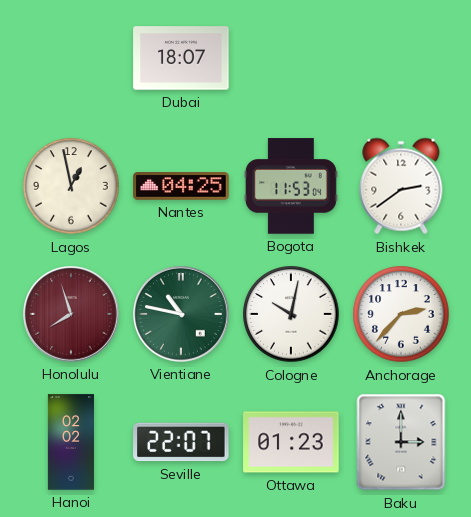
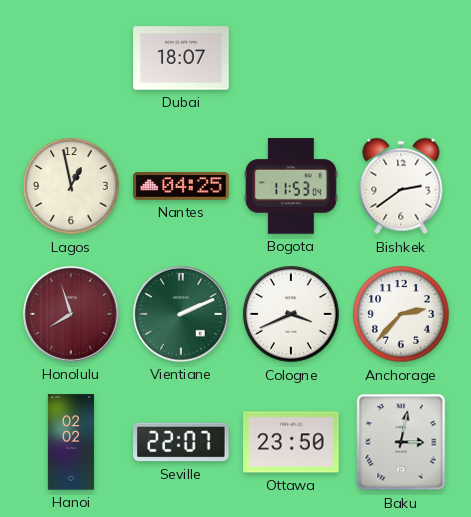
Vientiane: 10:47 -> 2:11 (181, 314)
Cologne: 10:02 -> 3:41 (291, 314)
Ottawa: 01:23 -> 23:50 (291, 442)
Baku: 3:00 -> 3:02 (401, 442)
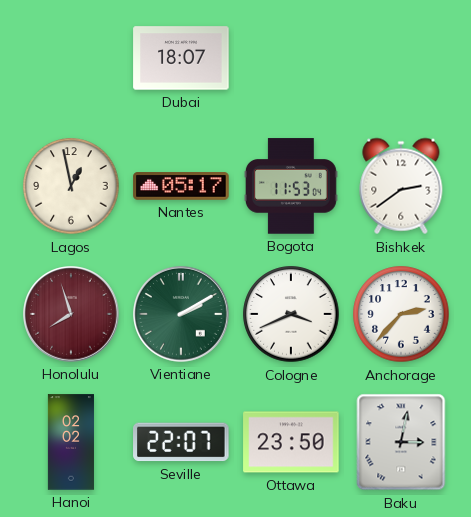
Nantes: 04:25 -> 05:17 (181, 186)
Vientiane: 2:11 -> 2:10 (181, 314)
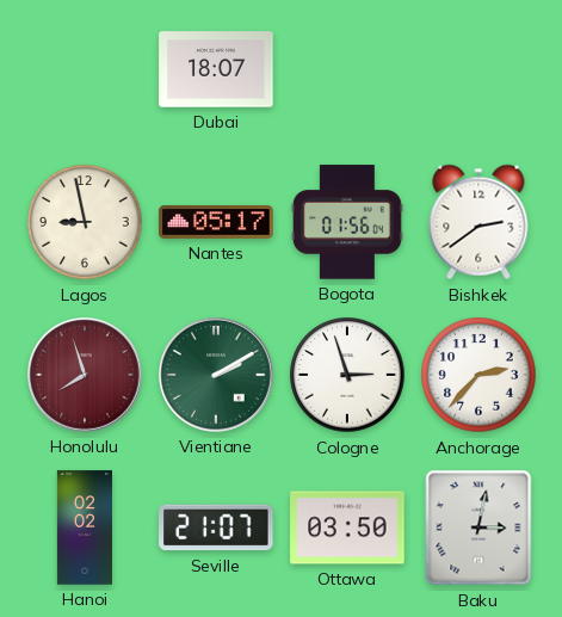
Lagos: 12:58 -> 8:58 (85, 222)
Bogota: 11:53 -> 01:56 (347, 222)
Cologne: 3:41 -> 2:57 (347, 375)
Seville: 22:07 -> 21:07 (216, 527)
Ottawa: 23:50 -> 03:50 (347, 527)
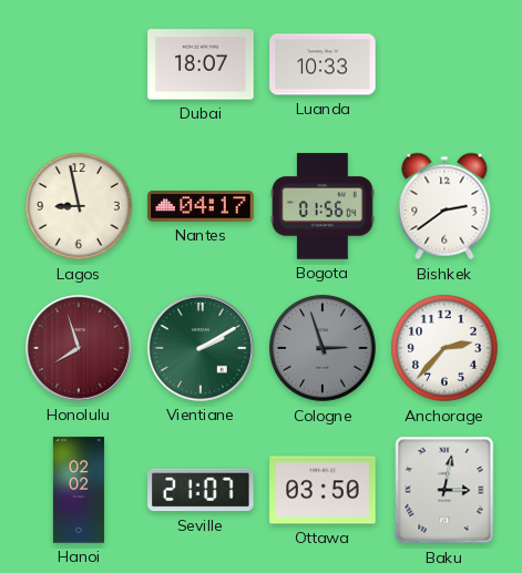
Luanda: none -> 10:33 (323, 64)
Nantes: 05:17 -> 04:17 (201, 206)
Cologne dial: white -> grey (323, 348)
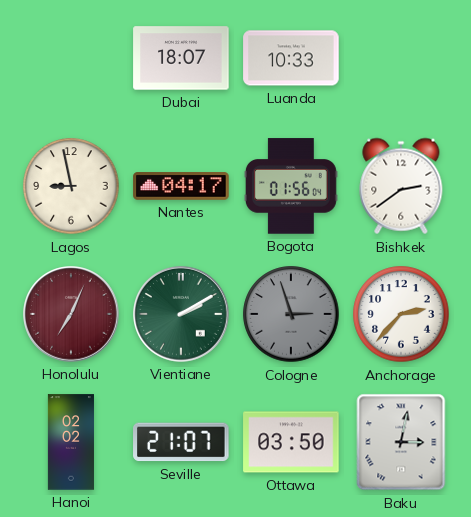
Honolulu: 7:57 -> 7:04 (71, 314)
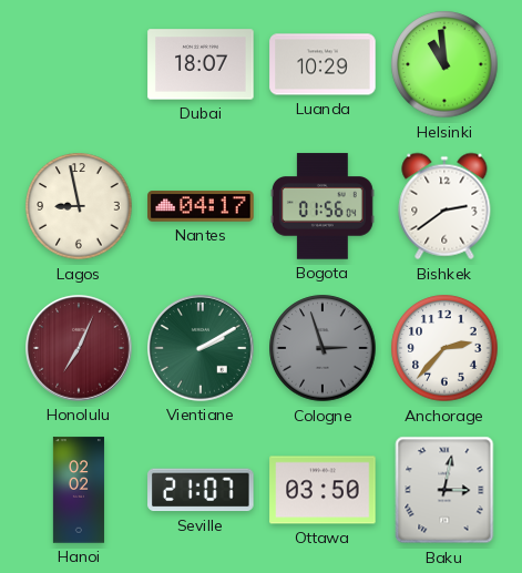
Luanda: 10:33 -> 10:29 (323, 64)
Helsinki: none -> 10:59 (444, 64)
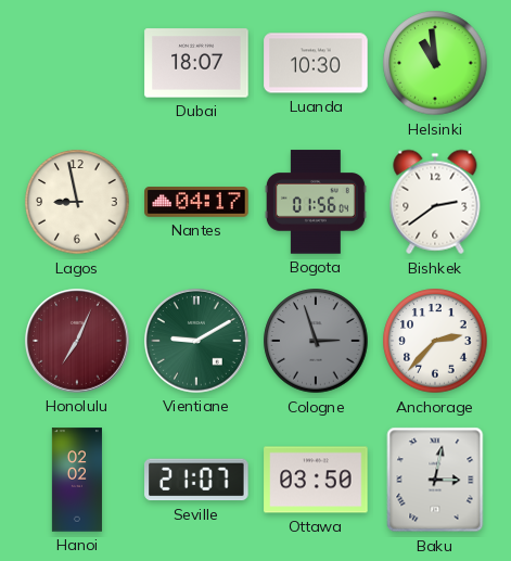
Luanda: 10:29 -> 10:30 (316, 63)
Vientiane: 2:10 -> 9:10 (196, 341)
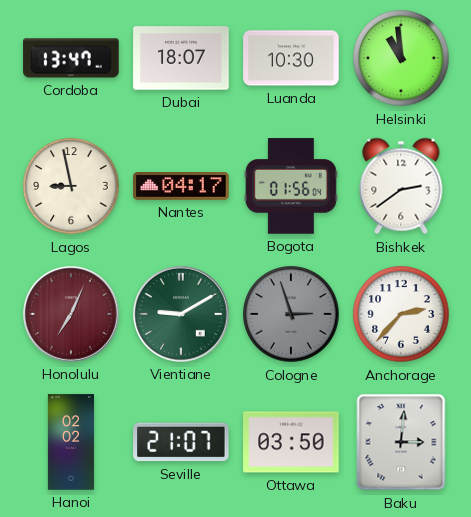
Cordoba: none -> 13:47 (71, 58)
Baku: 3:02 -> 3:01 (401, 442)
